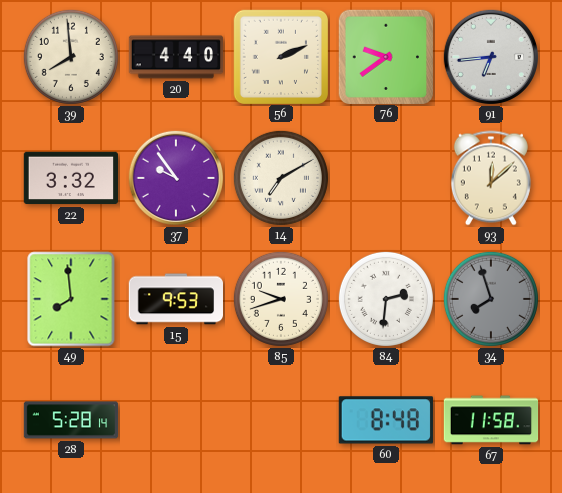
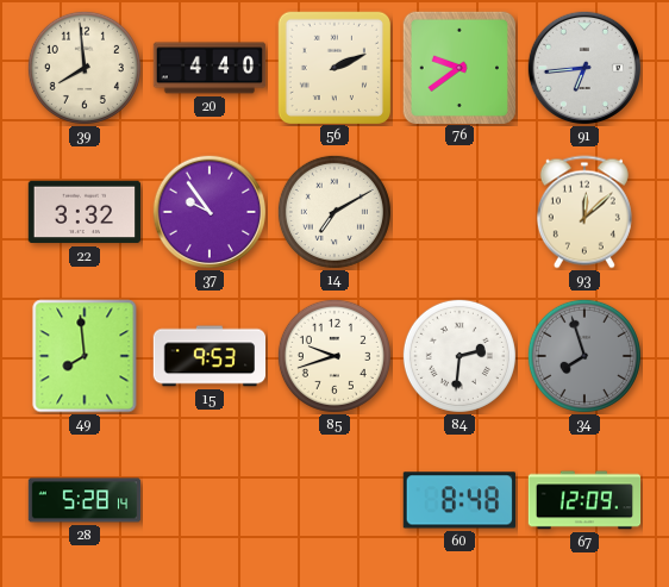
67: 11:58 -> 12:09 (584, 500)
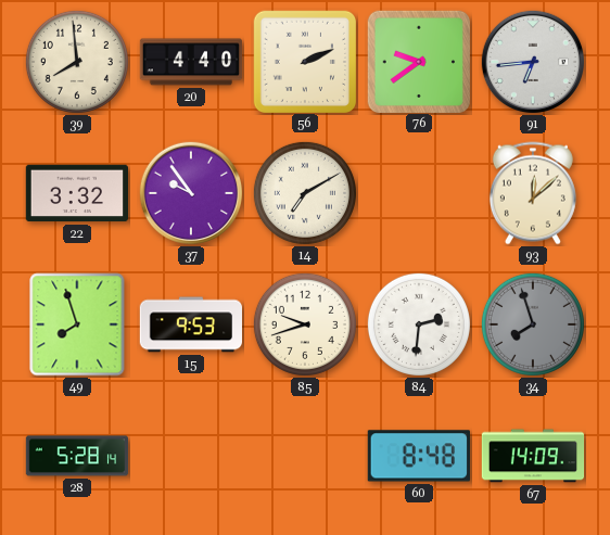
49: 7:59 -> 7:57 (77, 324)
67: 12:09 -> 14:09 (533, 456)
